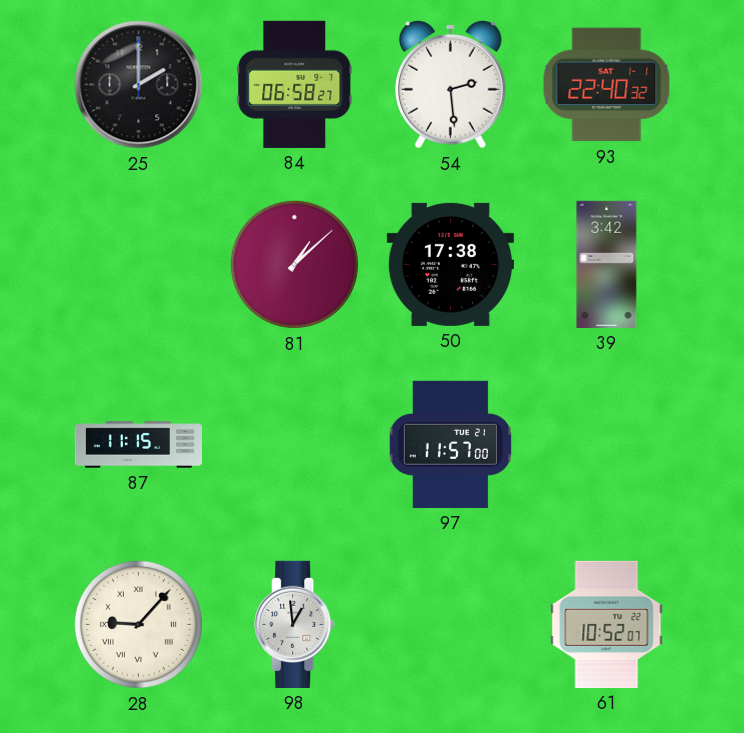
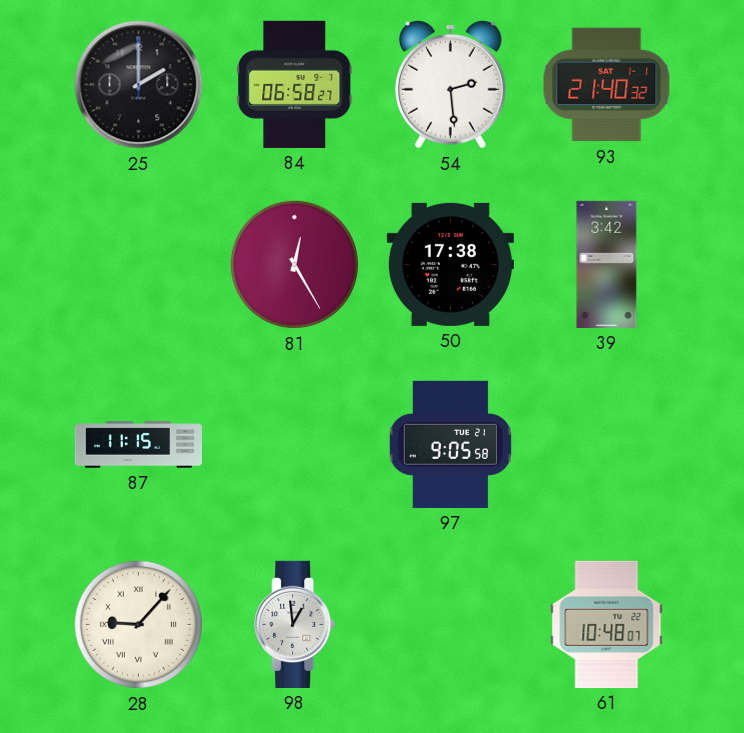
93: 22:40 -> 21:40 (607, 85)
81: 1:08 -> 12:25 (294, 264)
97: 11:57 -> 9:05 (450, 444)
61: 10:52 -> 10:48 (607, 624)
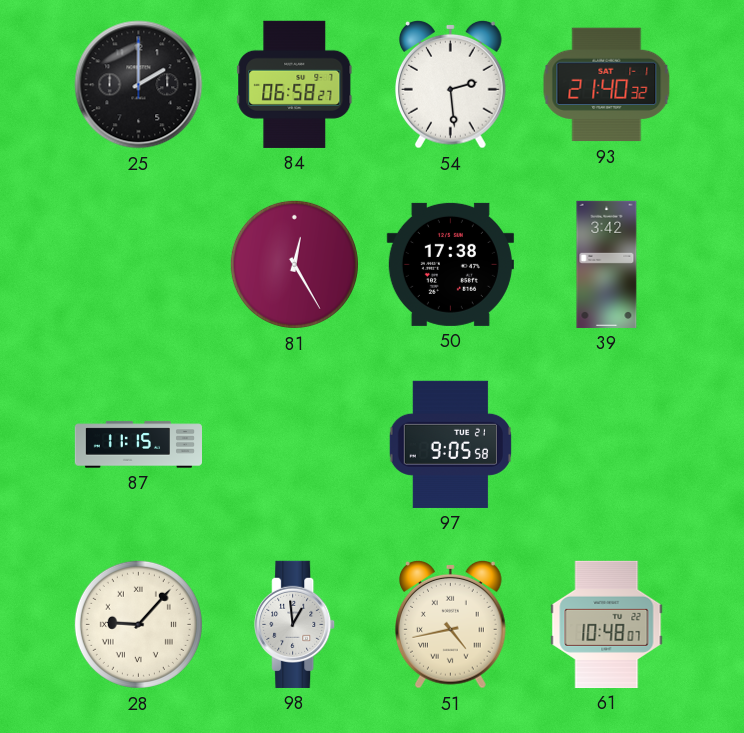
51: none -> 4:43 (451, 624)
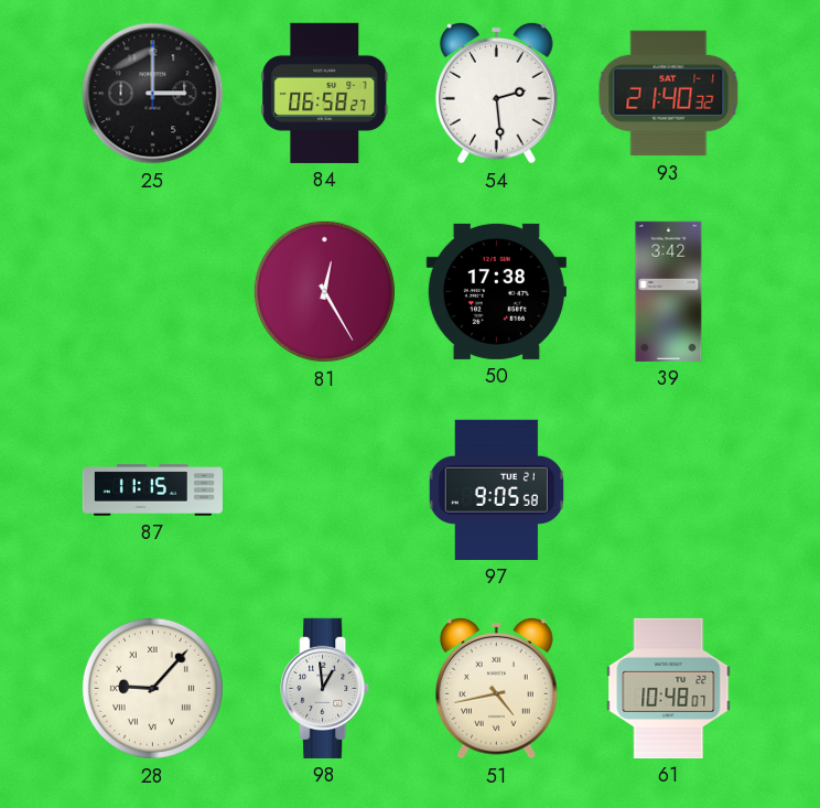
25: 2:00 -> 3:00 (153, 94)
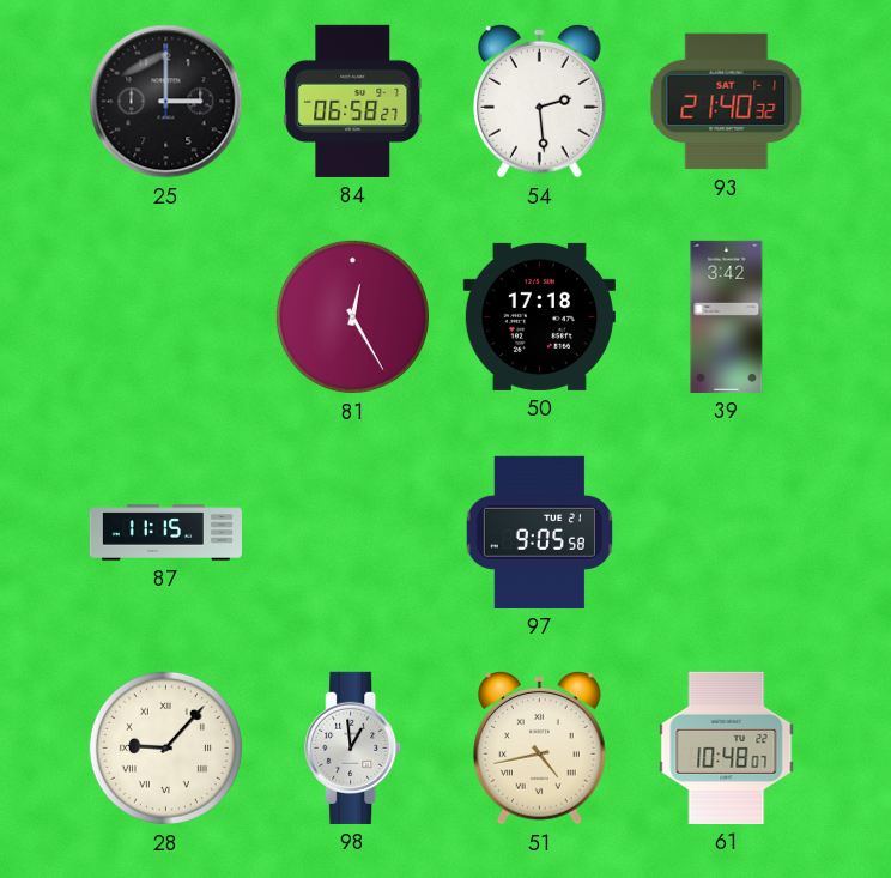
50: 17:38 -> 17:18 (539, 316)
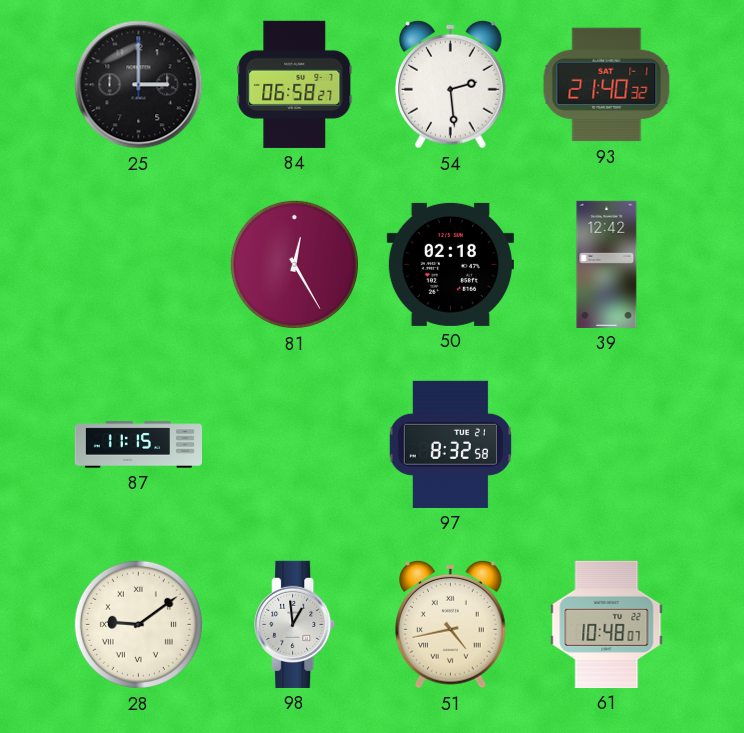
50: 17:18 -> 02:18 (450, 264)
39: 3:42 -> 12:42 (607, 264)
97: 9:05 -> 8:32 (450, 444)
28: 9:07 -> 9:09 (138, 624)
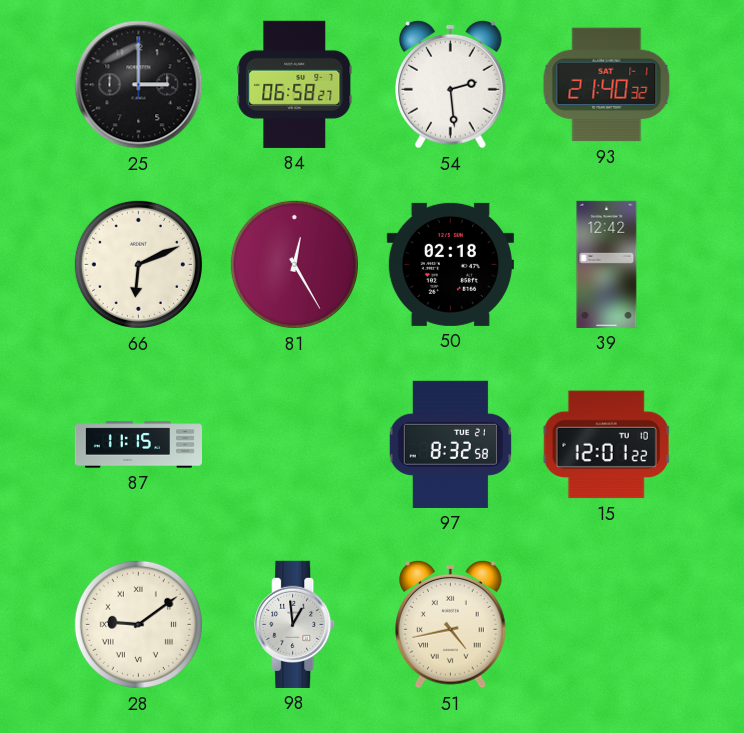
66: none -> 6:11 (138, 264)
15: none -> 12:01 (607, 445)
61: 10:48 -> none (607, 624)
